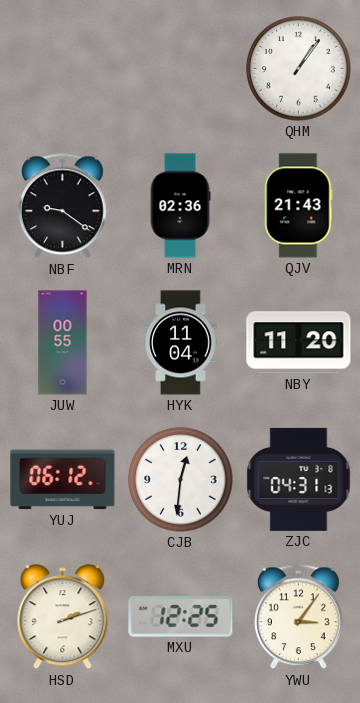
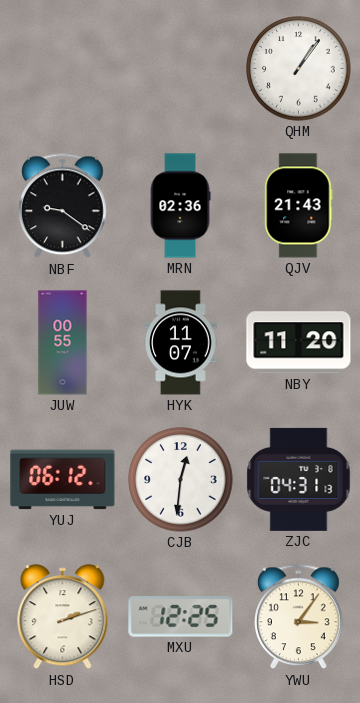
HYK: 11:04 -> 11:07 (181, 343)
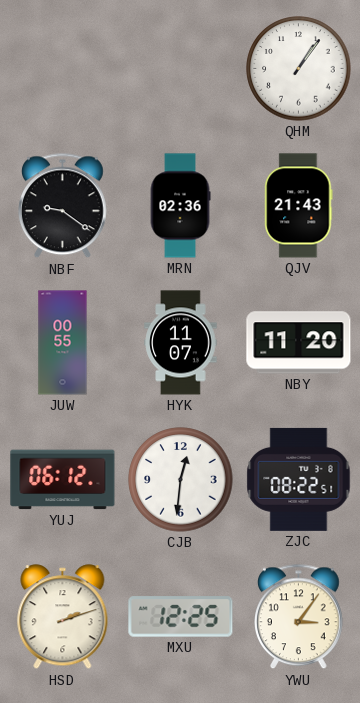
ZJC: 04:31 -> 08:22 (299, 479)
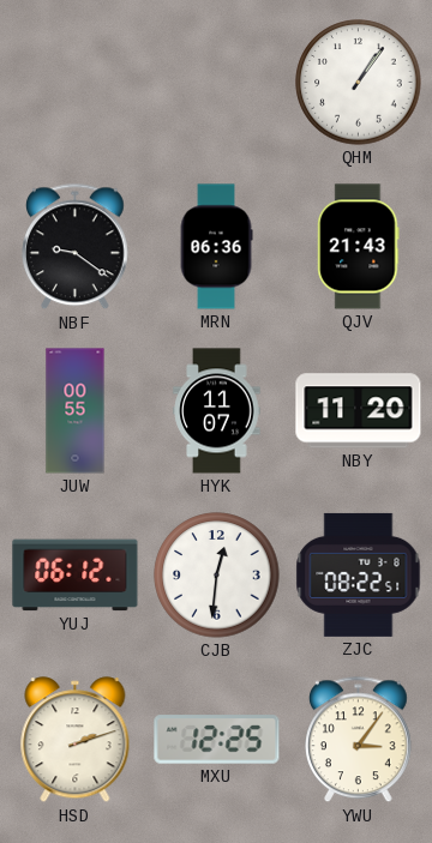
MRN: 02:36 -> 06:36 (216, 247)
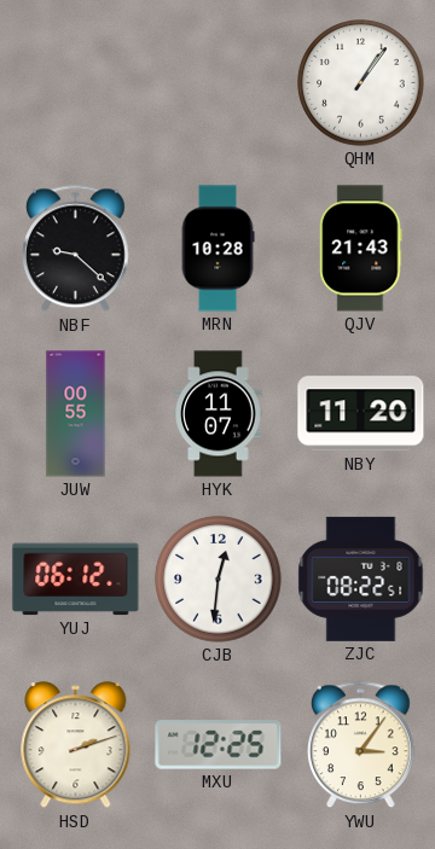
NBF: 9:21 -> 9:22 (76, 249)
MRN: 06:36 -> 10:28 (217, 249)
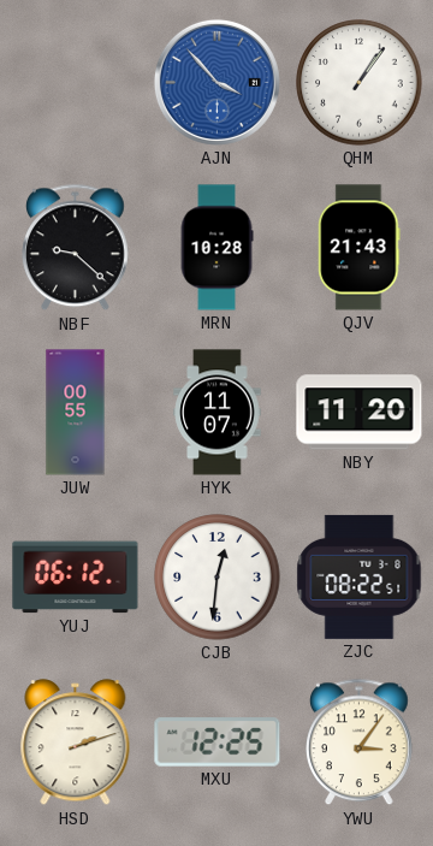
AJN: none -> 3:53 (216, 82)
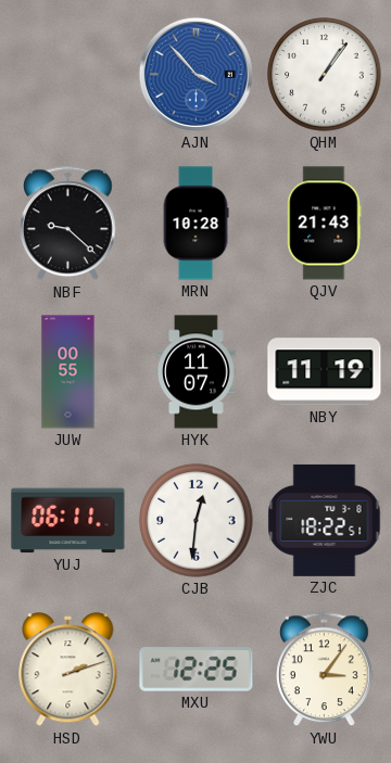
NBY: 11:20 -> 11:19 (325, 372)
YUJ: 06:12 -> 06:11 (68, 521)
ZJC: 08:22 -> 18:22 (325, 520)
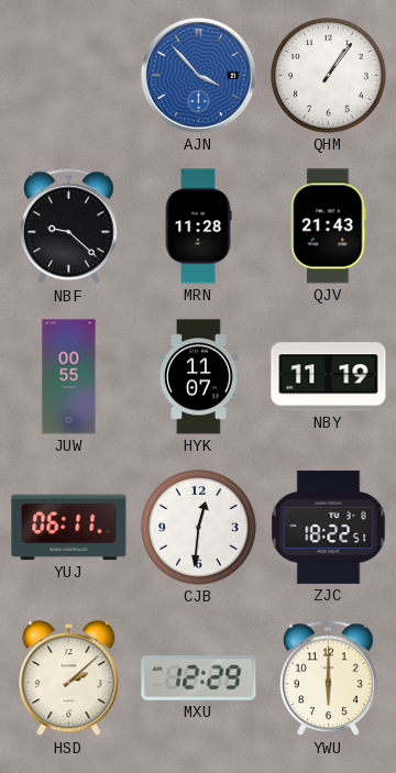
MRN: 10:28 -> 11:28 (198, 227)
HSD: 2:12 -> 2:08 (69, 678)
MXU: 12:25 -> 12:29 (199, 678)
YWU: 3:06 -> 6:00 (329, 678)
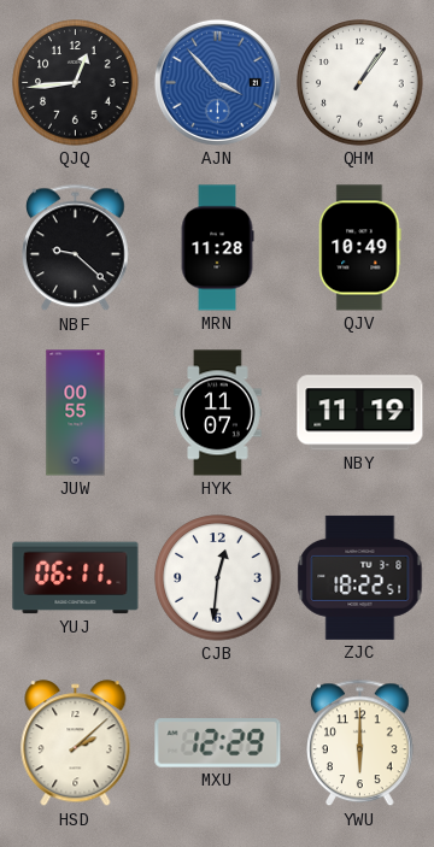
QJQ: none -> 12:44 (76, 83)
QJV: 21:43 -> 10:49 (360, 248)
